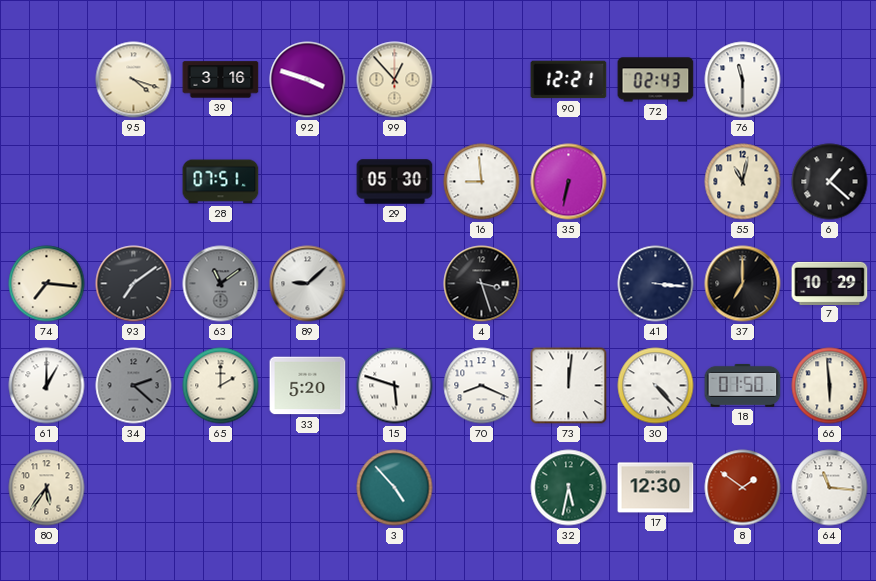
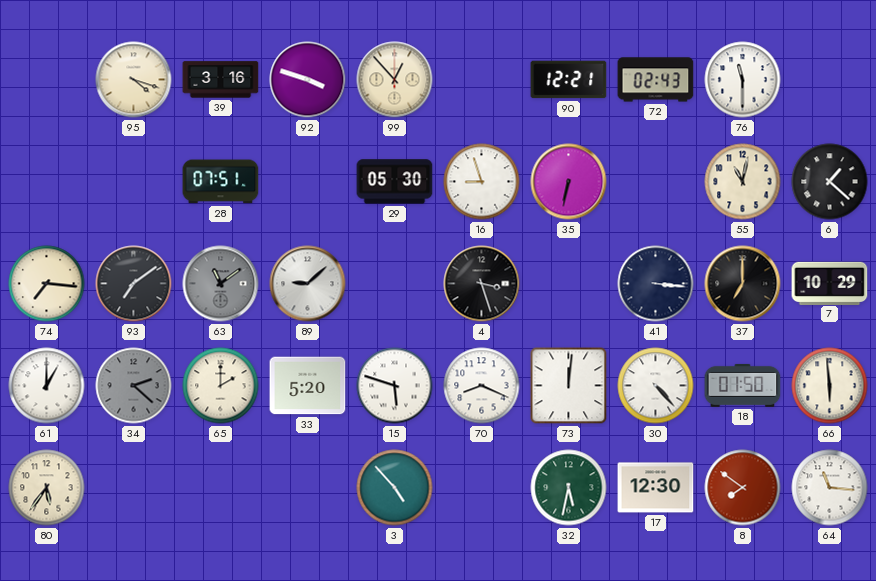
16: 8:59 -> 8:57 (482, 182)
8: 1:51 -> 7:51 (743, 488)
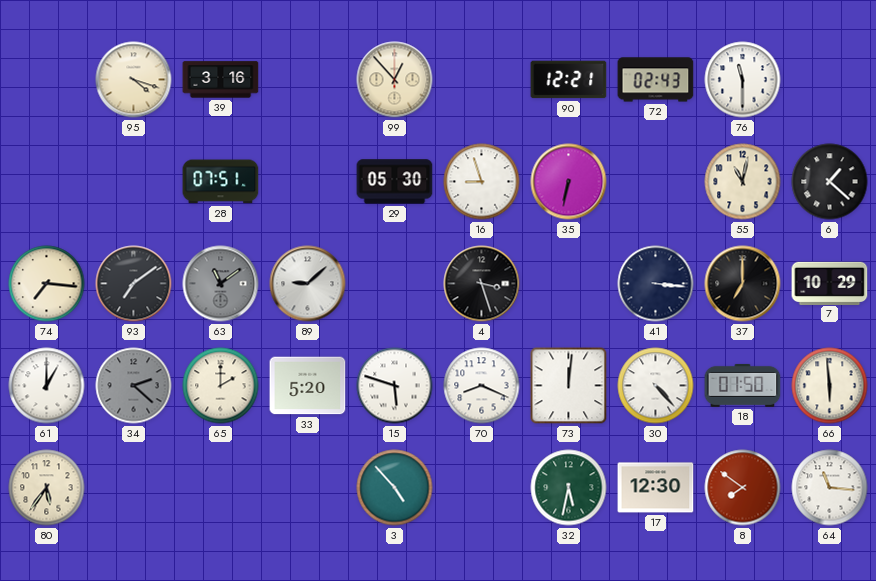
92: 3:48 -> none (308, 80)
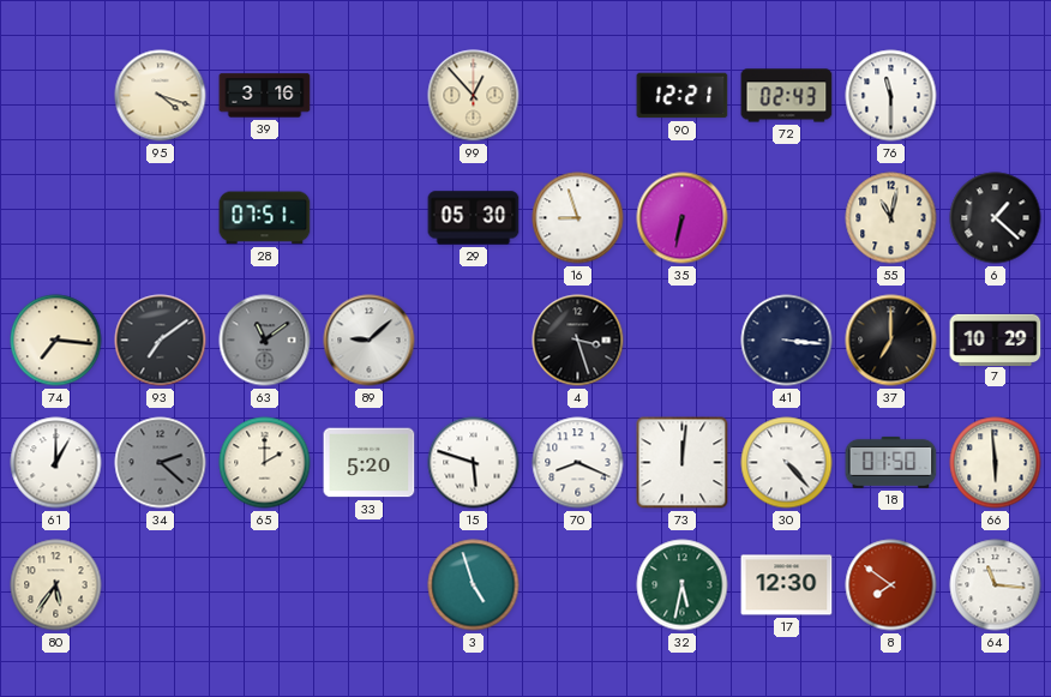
3: 4:53 -> 4:57 (474, 585)
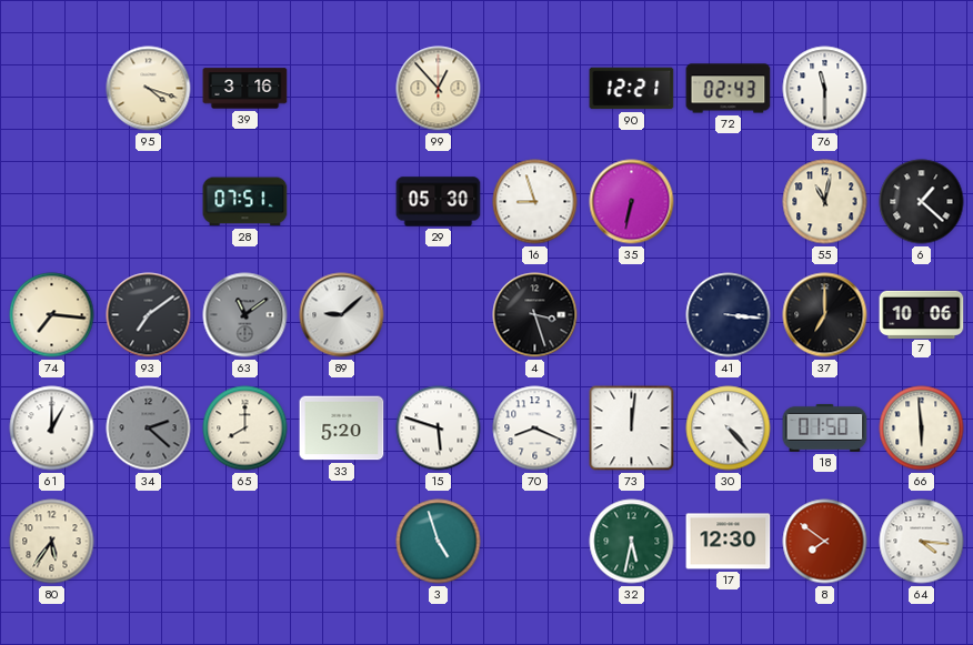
7: 10:29 -> 10:06 (922, 314)
65: 2:00 -> 8:00 (245, 429)
64: 11:16 -> 4:16 (922, 542)
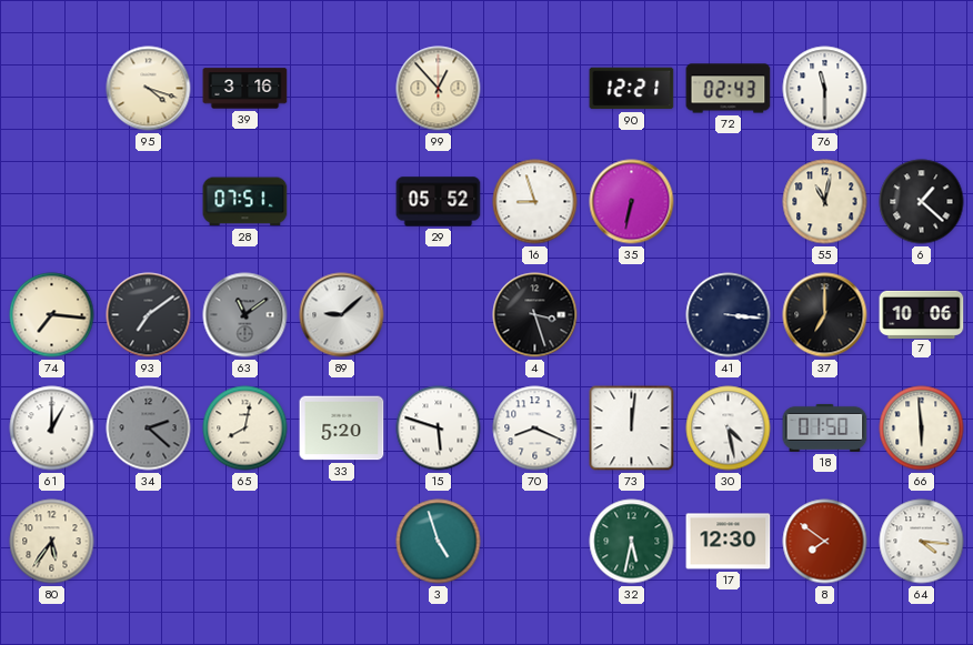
29: 05:30 -> 05:52 (439, 202)
65: 8:00 -> 8:02 (245, 429)
30: 4:23 -> 4:28 (729, 429)
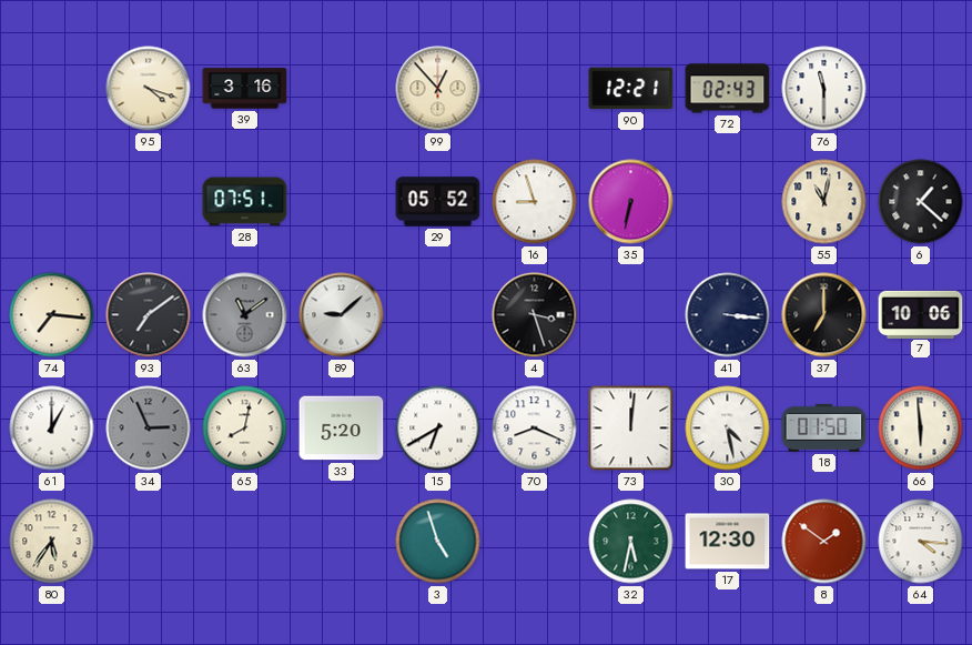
34: 2:22 -> 2:56 (149, 429)
15: 5:48 -> 6:40 (438, 429)
8: 7:51 -> 1:51 (824, 542)
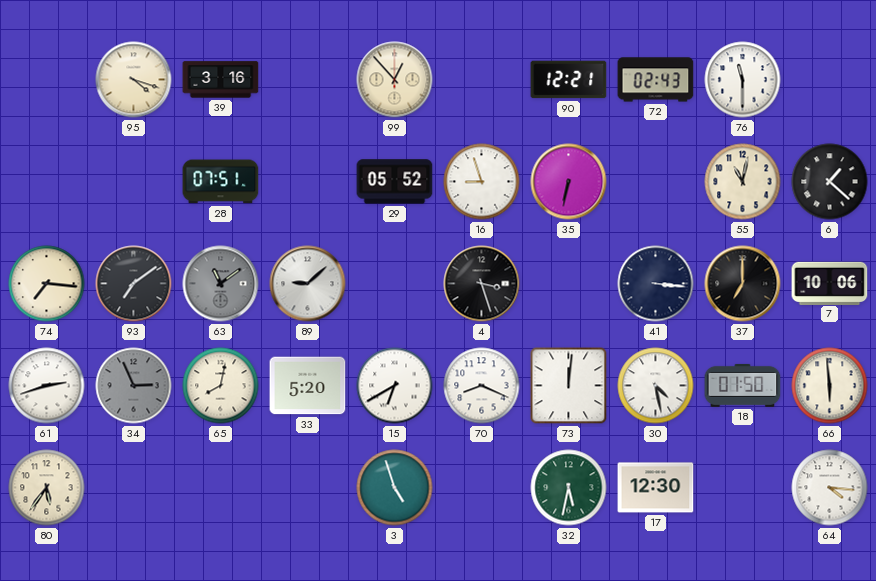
61: 1:00 -> 2:42 (47, 386)
8: 1:51 -> none (824, 542)
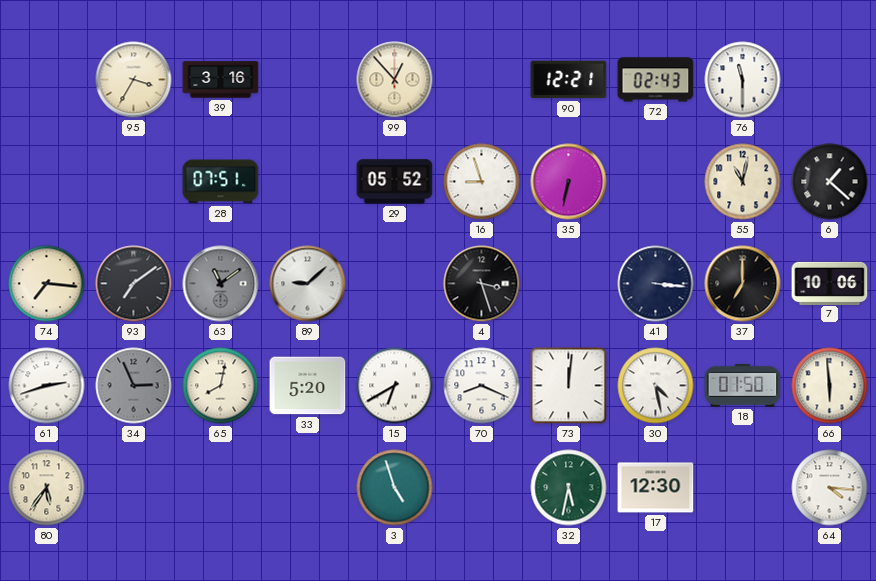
95: 4:18 -> 3:35 (134, 80)
